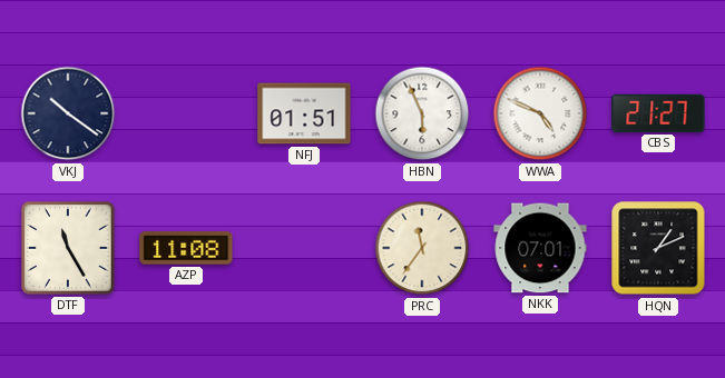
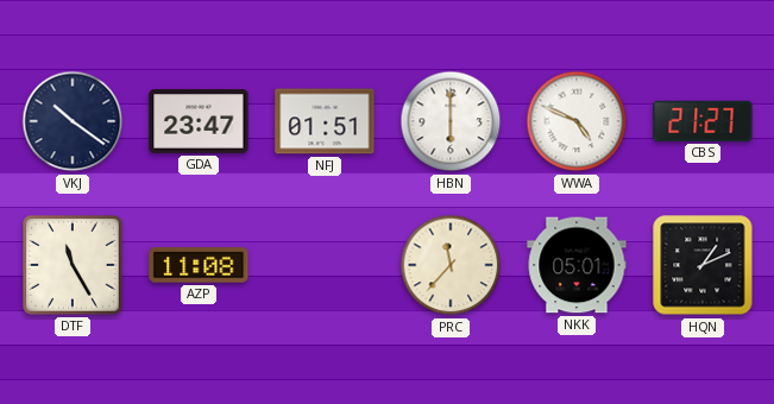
GDA: none -> 23:47 (199, 121)
HBN: 5:56 -> 6:00 (451, 121)
PRC: 11:36 -> 11:37 (451, 265)
NKK: 07:01 -> 05:01 (577, 265)
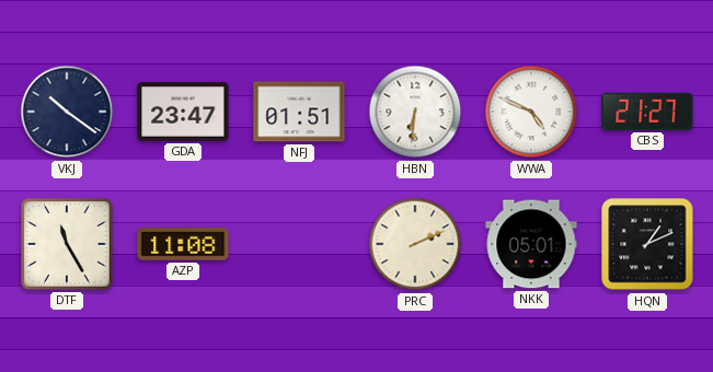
HBN: 6:00 -> 6:31 (415, 112)
PRC: 11:37 -> 2:11 (415, 244)
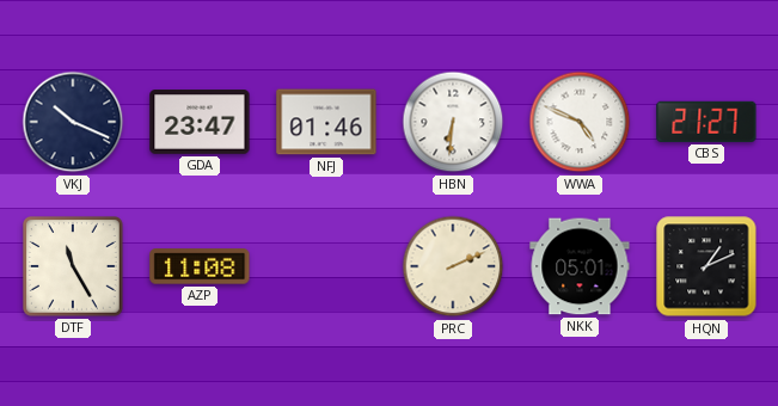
VKJ: 10:21 -> 10:19 (73, 122)
NFJ: 01:51 -> 01:46 (326, 122)
